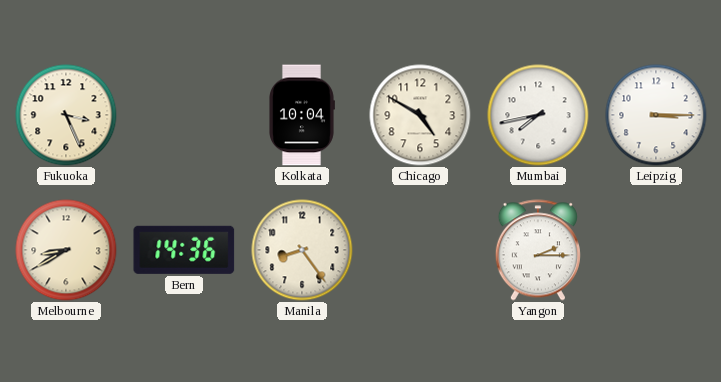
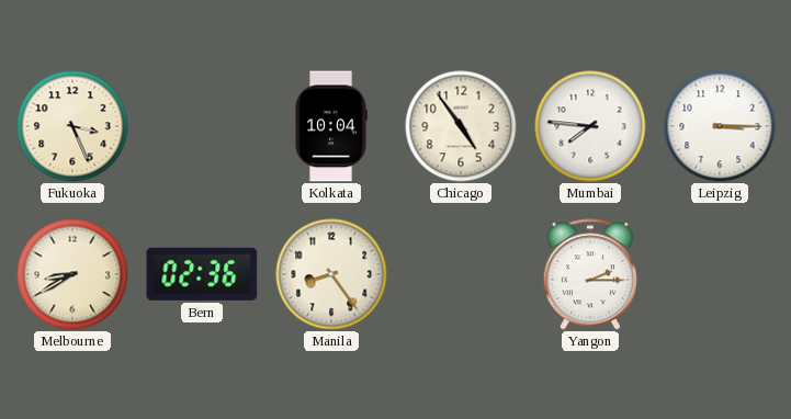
Chicago: 4:50 -> 4:54 (461, 126)
Mumbai: 7:43 -> 7:46 (590, 126)
Bern: 14:36 -> 02:36 (202, 274)
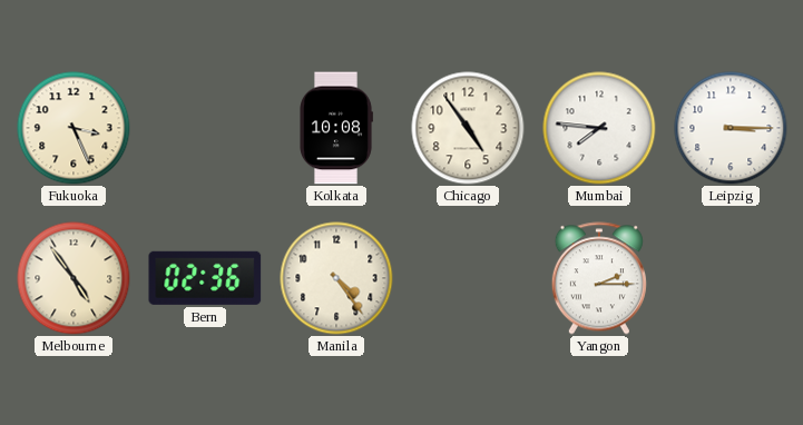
Kolkata: 10:04 -> 10:08 (336, 128)
Melbourne: 8:40 -> 4:54 (74, 278)
Manila: 8:24 -> 4:24 (336, 278)
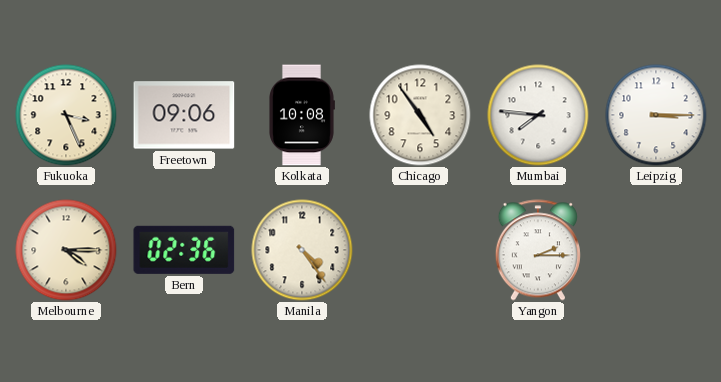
Freetown: none -> 09:06 (184, 115)
Melbourne: 4:54 -> 4:15 (66, 250)
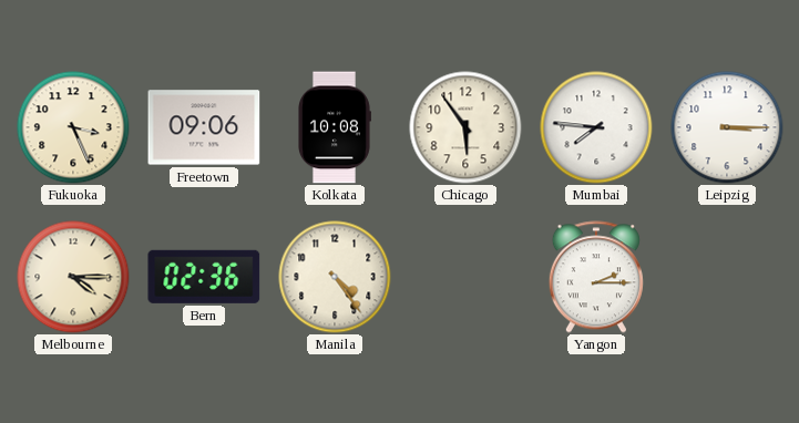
Chicago: 4:54 -> 5:54 (465, 127)
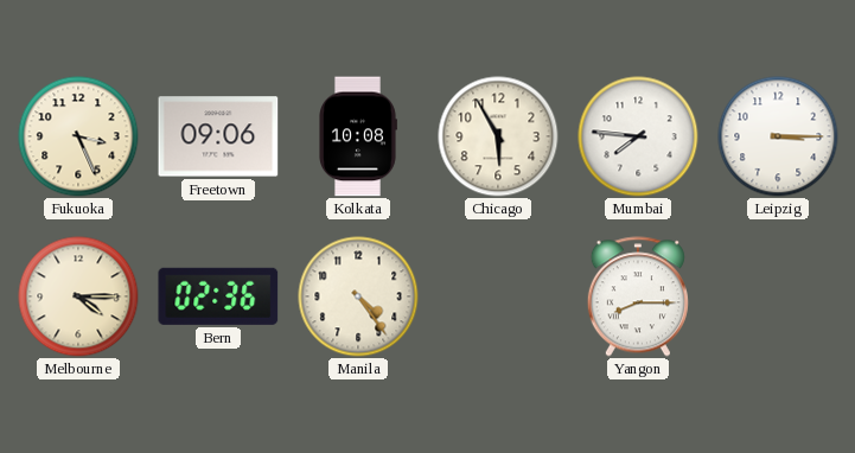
Chicago: 5:54 -> 5:55 (498, 136)
Yangon: 2:15 -> 8:15 (638, 296)
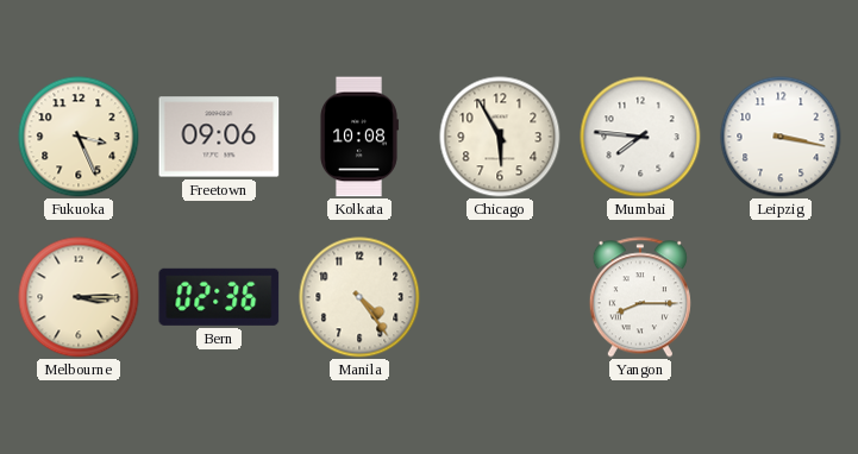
Leipzig: 3:15 -> 3:17 (781, 137)
Melbourne: 4:15 -> 3:15 (79, 297)
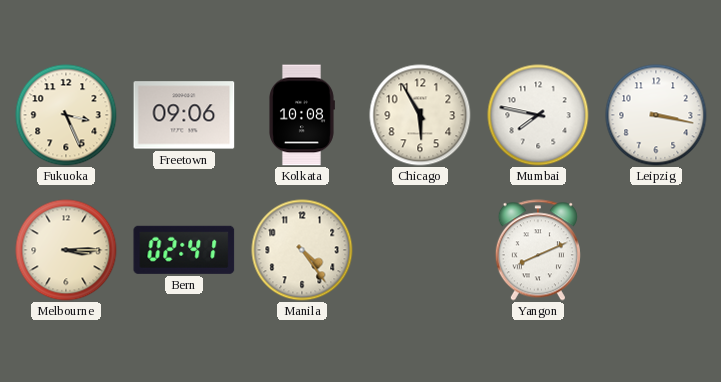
Mumbai: 7:46 -> 7:47 (538, 115)
Bern: 02:36 -> 02:41 (184, 250)
Yangon: 8:15 -> 8:11 (538, 250)
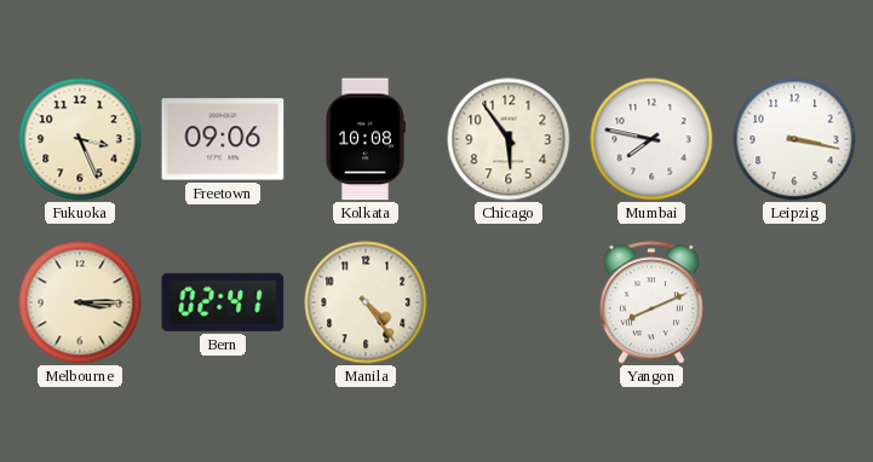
Chicago: 5:55 -> 5:54 (509, 139)
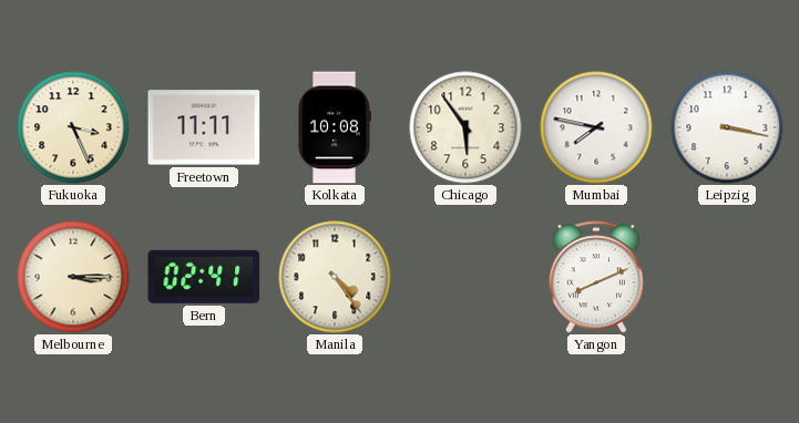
Freetown: 09:06 -> 11:11 (204, 127)
